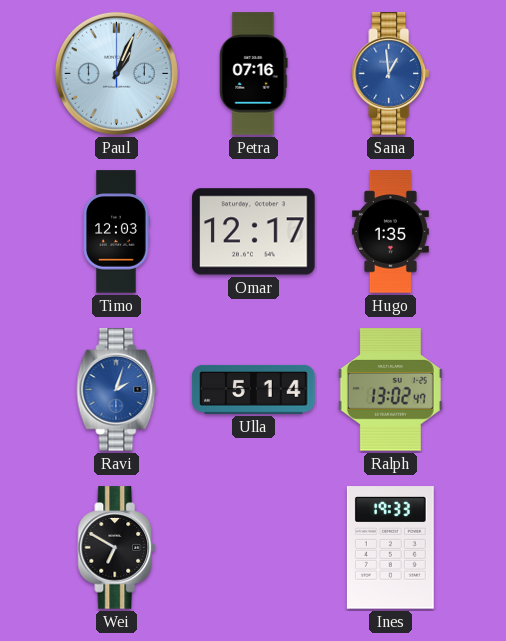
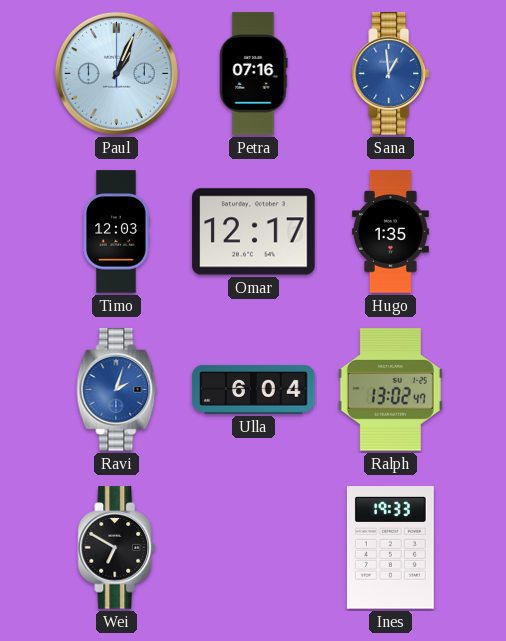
Ulla: 5:14 -> 6:04 (254, 389)
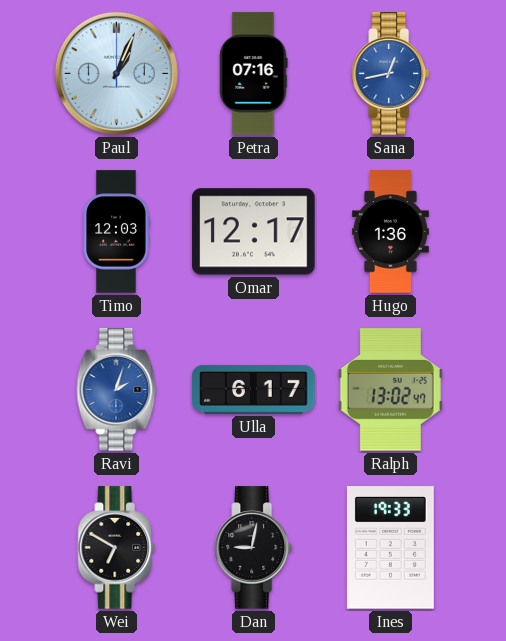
Sana: 12:59 -> 12:43 (391, 74)
Hugo: 1:35 -> 1:36 (390, 232)
Ulla: 6:04 -> 6:17 (254, 389)
Dan: none -> 9:02 (254, 548)
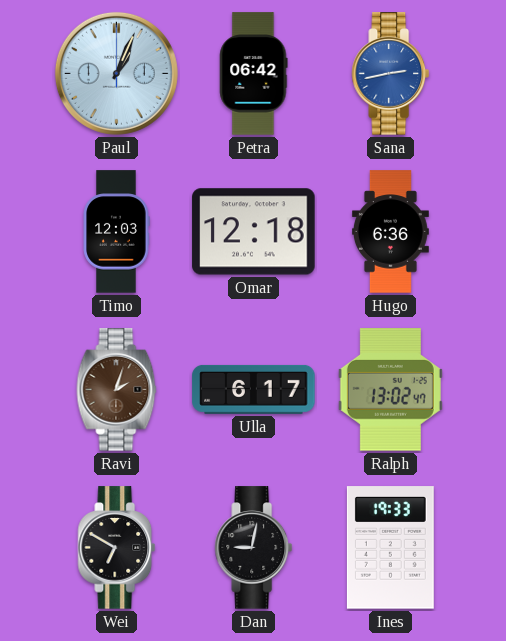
Petra: 07:16 -> 06:42 (254, 74)
Sana: 12:43 -> 2:43 (391, 74)
Omar: 12:17 -> 12:18 (254, 232)
Hugo: 1:36 -> 6:36 (390, 232)
Ravi dial: blue -> brown (117, 390)
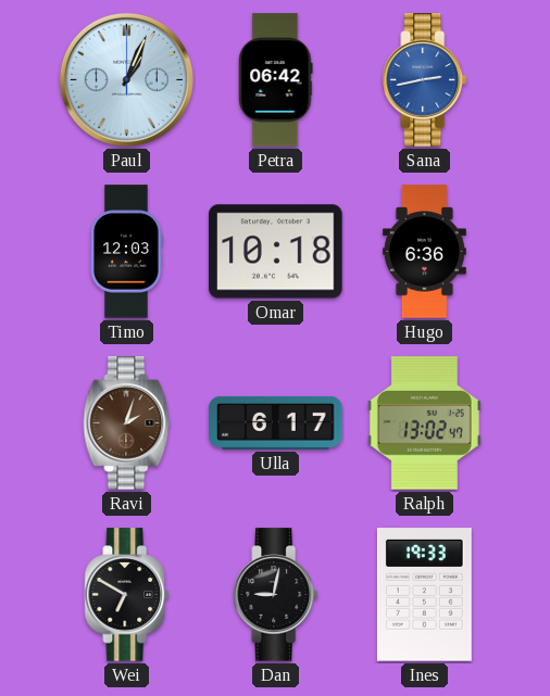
Omar: 12:18 -> 10:18 (276, 252)
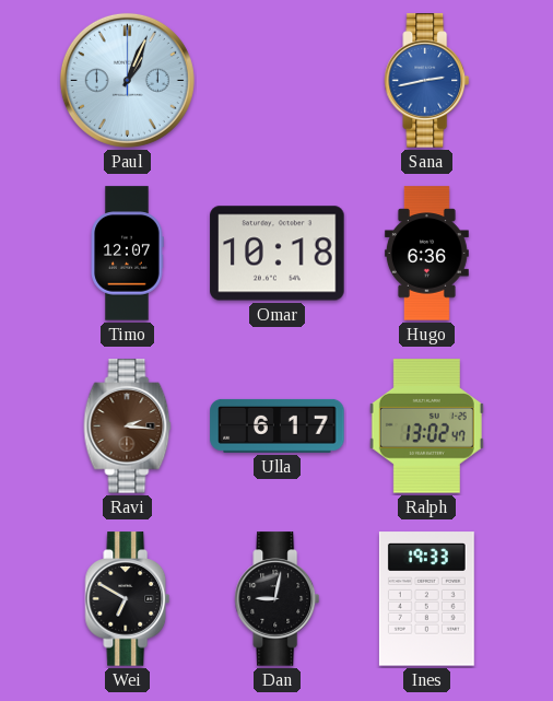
Petra: 06:42 -> none (276, 80)
Timo: 12:03 -> 12:07 (127, 254)
Ravi: 2:03 -> 2:16 (128, 427)
